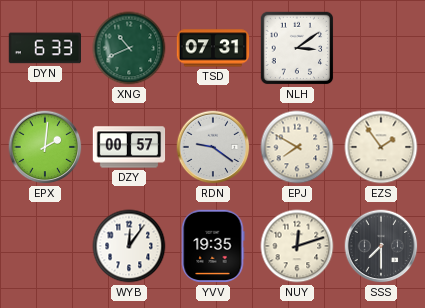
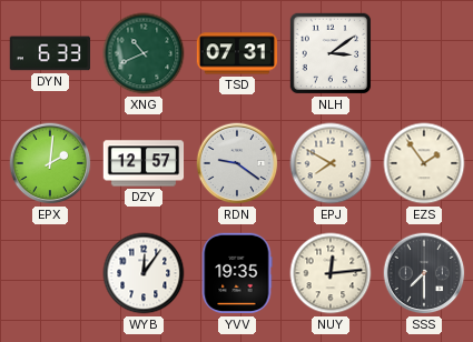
DZY: 00:57 -> 12:57 (144, 163)
NUY: 12:12 -> 12:14 (331, 273)
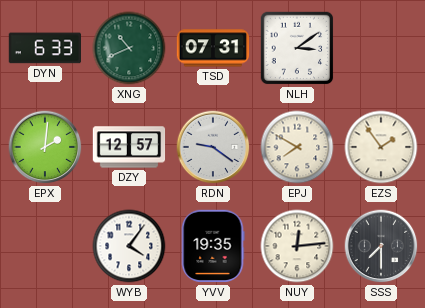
WYB: 12:06 -> 4:06 (129, 246)
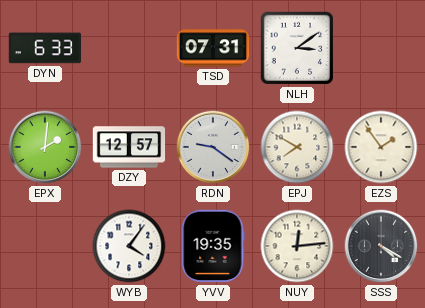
XNG: 10:41 -> none (129, 48)
SSS: 7:30 -> 4:20 (381, 246)
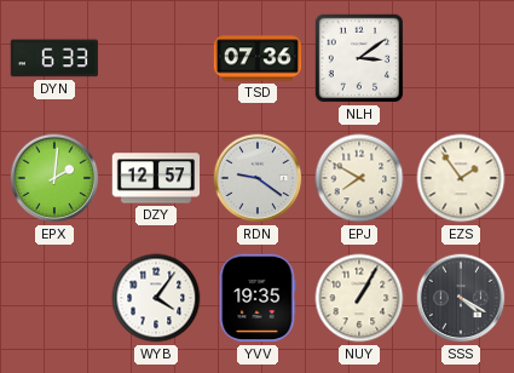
TSD: 07:31 -> 07:36 (258, 58)
NUY: 12:14 -> 1:05 (359, 298)
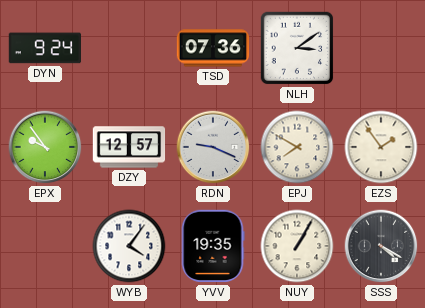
DYN: 6:33 -> 9:24 (44, 48)
EPX: 2:01 -> 9:54 (45, 147)
RDN: 9:21 -> 9:19 (213, 147)
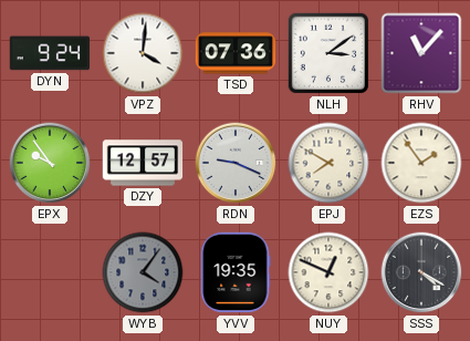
VPZ: none -> 4:01 (143, 53)
RHV: none -> 11:07 (421, 53)
WYB dial: white -> grey (143, 272)
NUY: 1:05 -> 12:49 (328, 272)
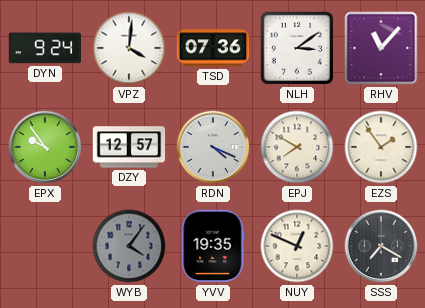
RDN: 9:19 -> 4:19 (213, 147)
SSS: 4:20 -> 7:20 (381, 246)
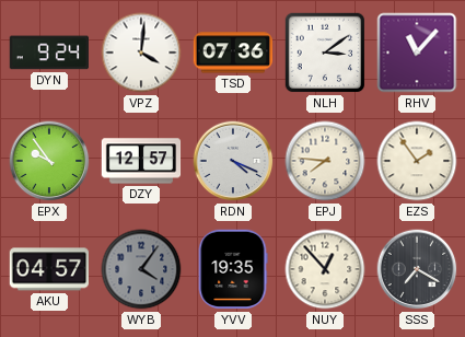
EPJ: 7:50 -> 7:46 (325, 161)
AKU: none -> 04:57 (48, 269)
NUY: 12:49 -> 12:53 (325, 269)
